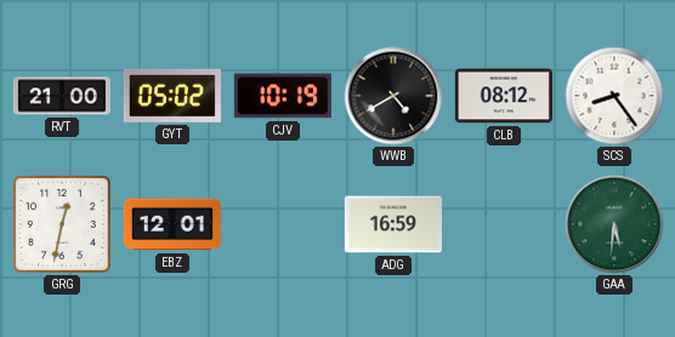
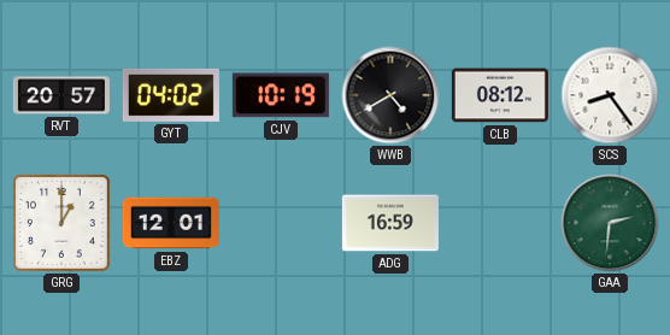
RVT: 21:00 -> 20:57 (61, 95)
GYT: 05:02 -> 04:02 (171, 95)
GRG: 12:32 -> 1:00 (61, 223)
GAA: 5:31 -> 2:31 (610, 223)
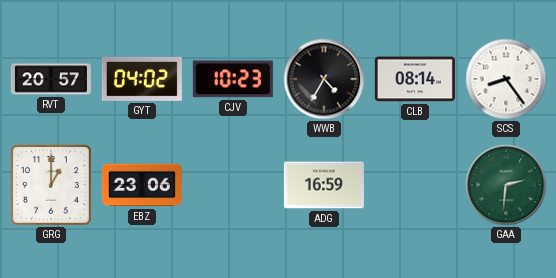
CJV: 10:19 -> 10:23 (233, 79)
WWB: 4:40 -> 4:35 (324, 79)
CLB: 08:12 -> 08:14 (415, 79)
EBZ: 12:01 -> 23:06 (142, 185)
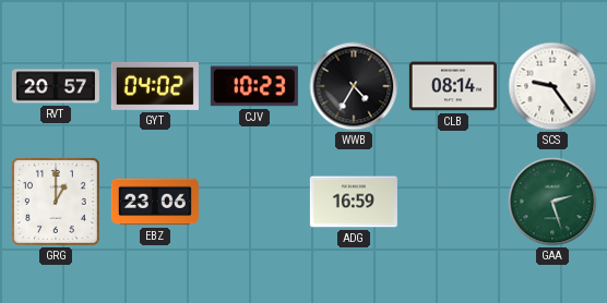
SCS: 8:24 -> 9:24 (552, 86)
GAA: 2:31 -> 2:27 (552, 202)
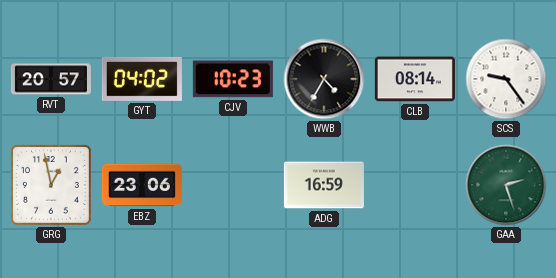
GRG: 1:00 -> 12:58 (51, 185)
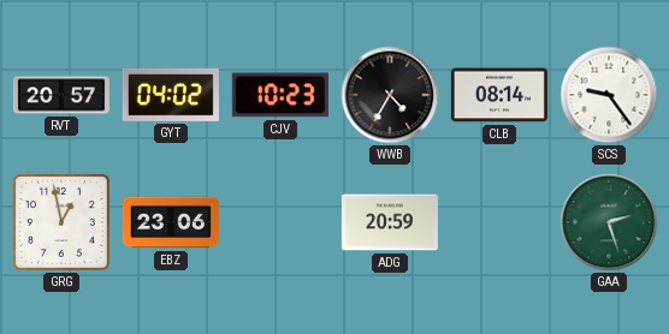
ADG: 16:59 -> 20:59 (390, 222)
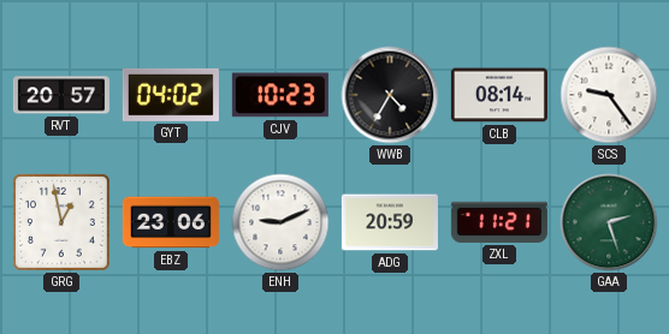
ENH: none -> 9:11 (280, 222)
ZXL: none -> 11:21 (499, 222)
